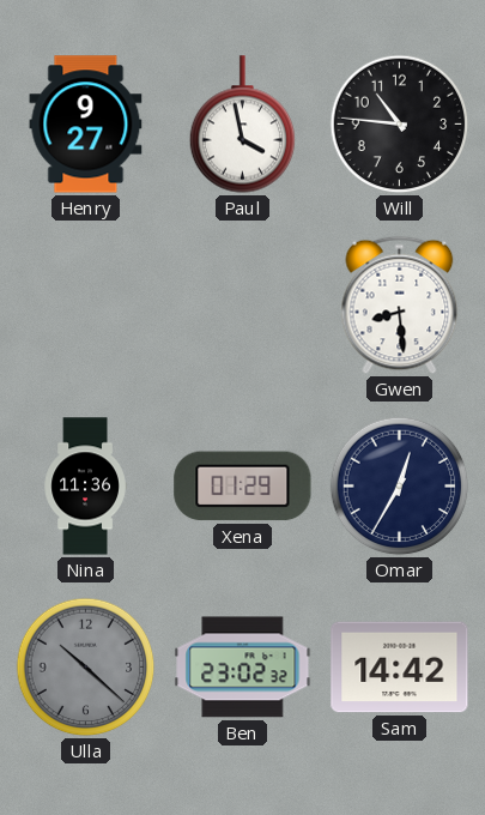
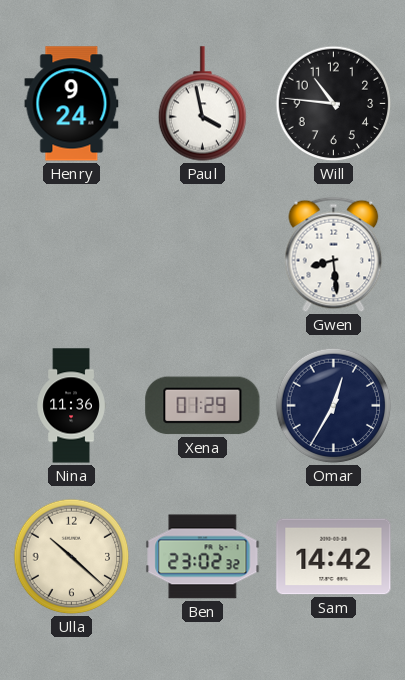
Henry: 9:27 -> 9:24 (72, 104)
Ulla dial: grey -> cream (72, 557)
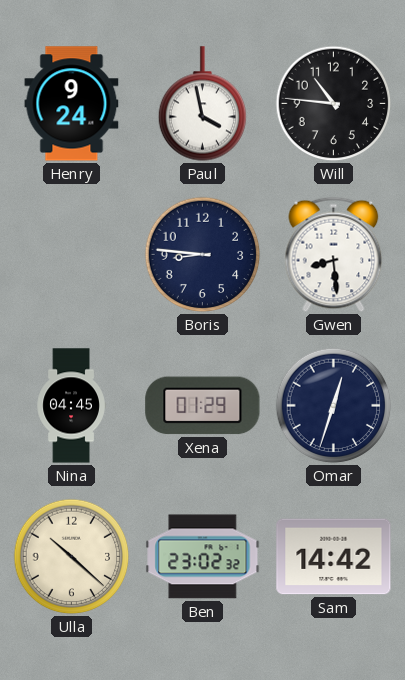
Boris: none -> 8:46 (203, 255)
Nina: 11:36 -> 04:45 (71, 406)
Omar: 12:35 -> 12:33 (334, 406)
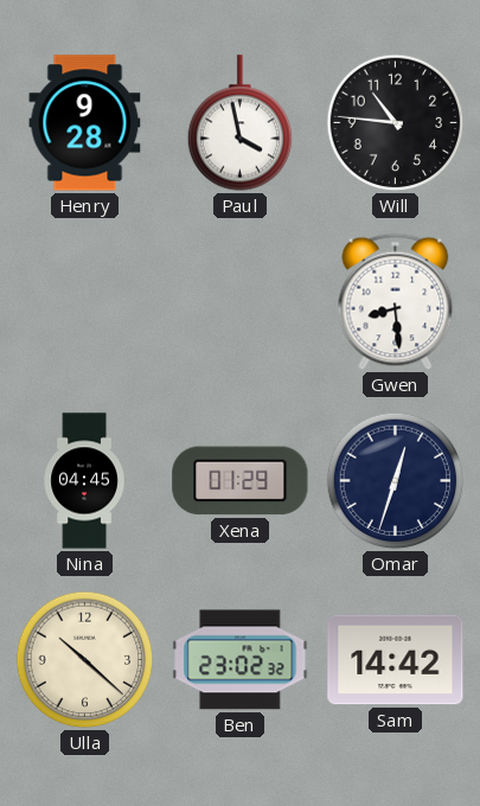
Henry: 9:24 -> 9:28 (85, 123)
Boris: 8:46 -> none (203, 255)
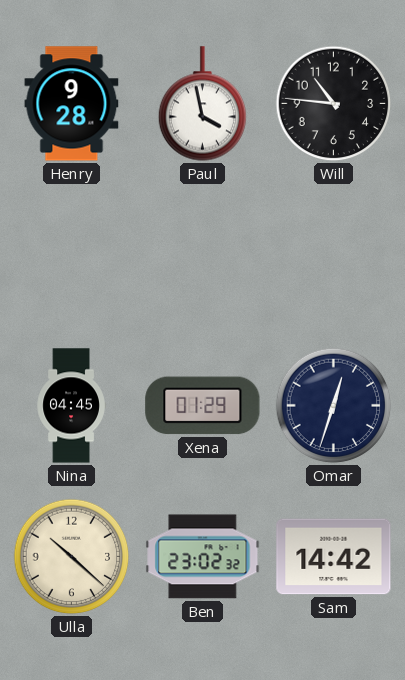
Gwen: 8:29 -> none (396, 302)
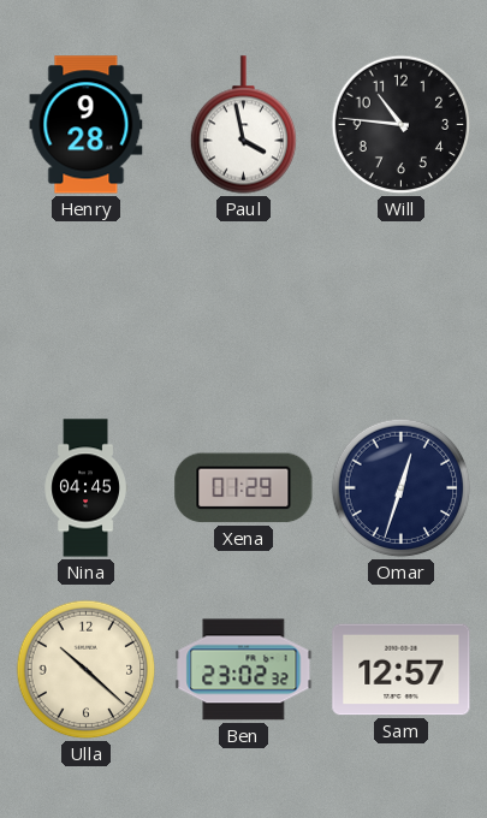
Sam: 14:42 -> 12:57 (402, 670)
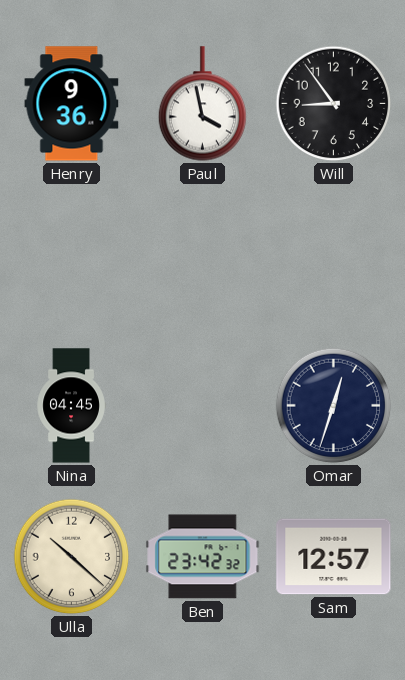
Henry: 9:28 -> 9:36 (72, 104)
Will: 10:46 -> 8:54 (334, 104)
Xena: 01:29 -> none (244, 488)
Ben: 23:02 -> 23:42 (203, 557)
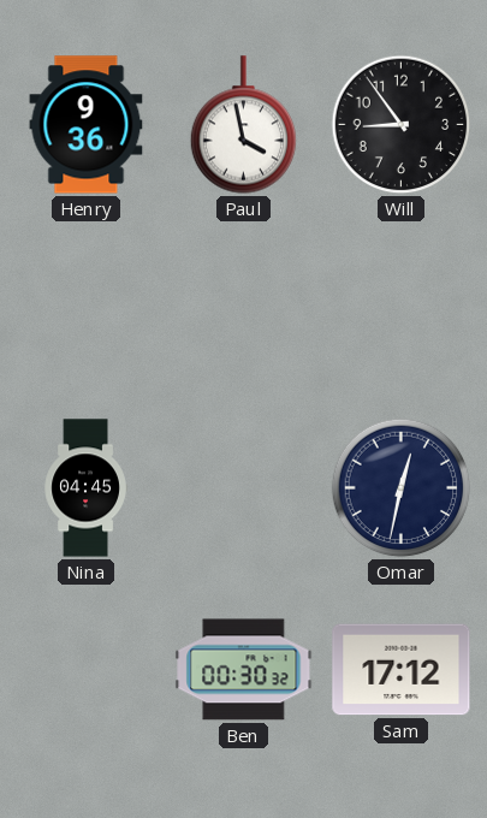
Omar: 12:33 -> 12:32 (402, 488)
Ulla: 10:22 -> none (72, 557)
Ben: 23:42 -> 00:30 (244, 670)
Sam: 12:57 -> 17:12 (402, 670)
